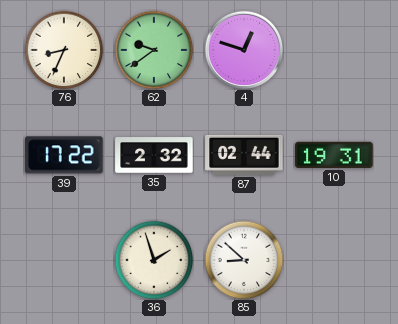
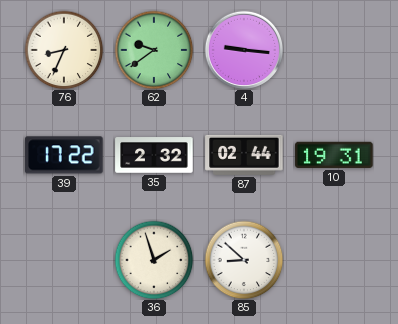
4: 12:48 -> 9:16 (243, 49)
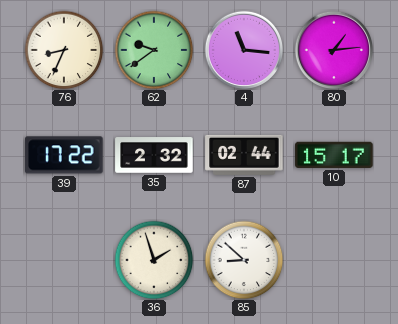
4: 9:16 -> 11:16 (243, 49)
80: none -> 1:14 (333, 49)
10: 19:31 -> 15:17 (334, 155)
